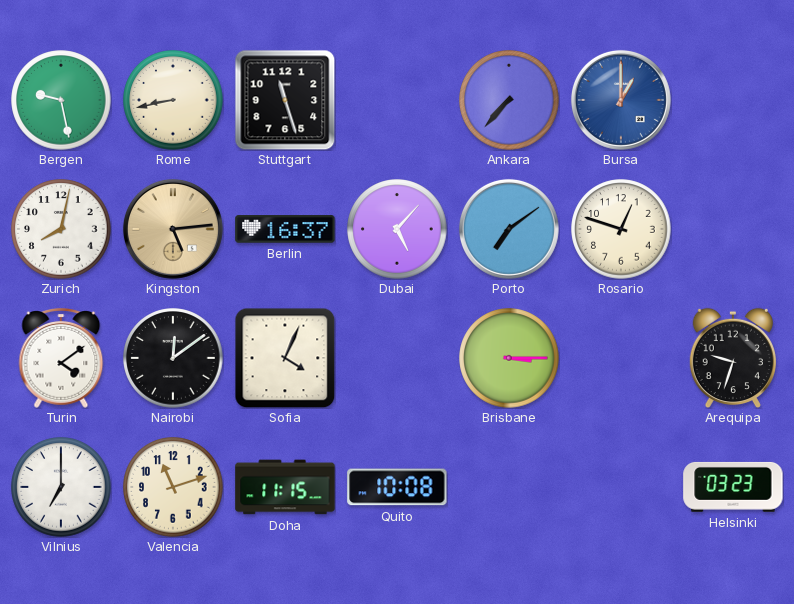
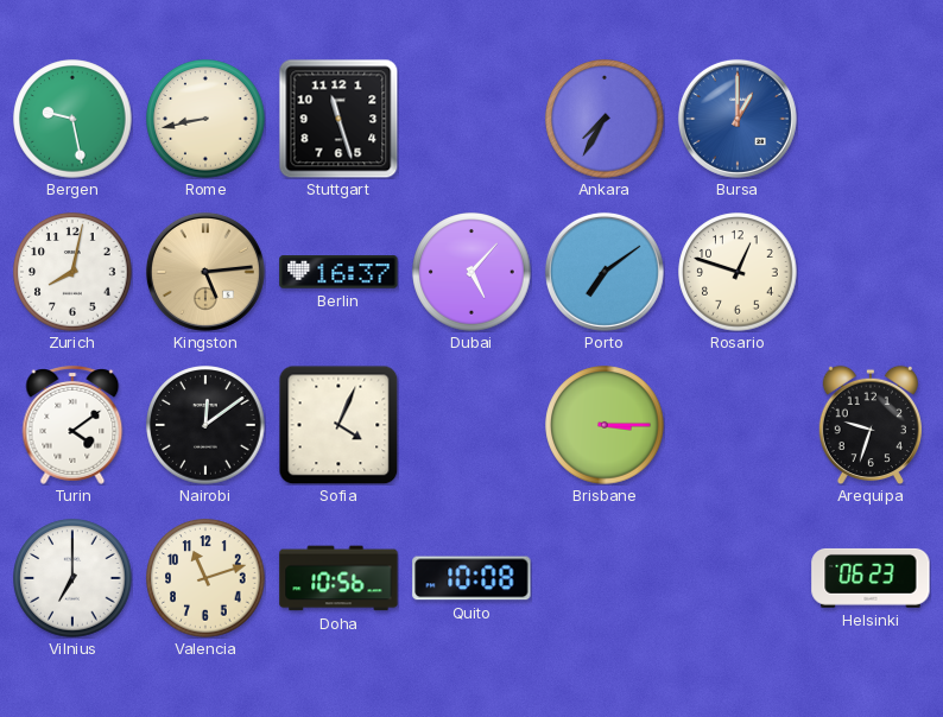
Ankara: 7:37 -> 7:35 (605, 119)
Doha: 11:15 -> 10:56 (338, 578)
Helsinki: 03:23 -> 06:23 (871, 578)
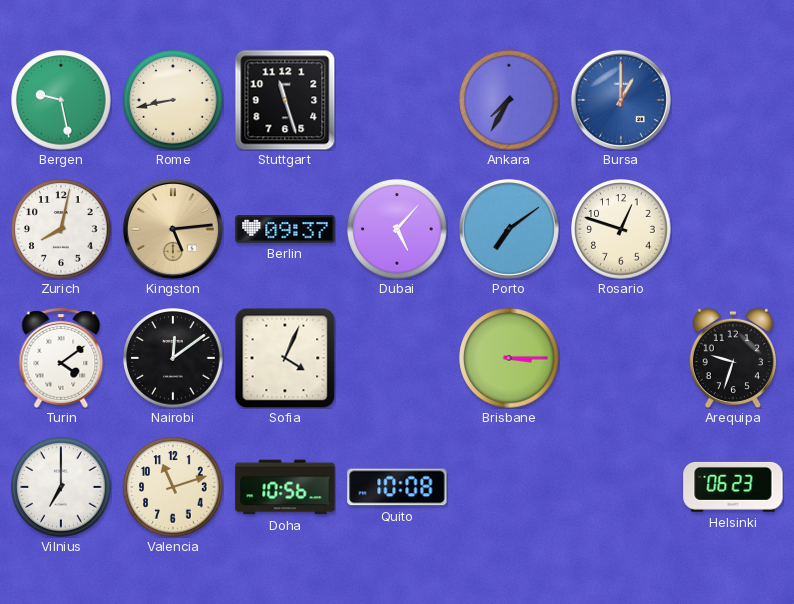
Berlin: 16:37 -> 09:37 (285, 229)
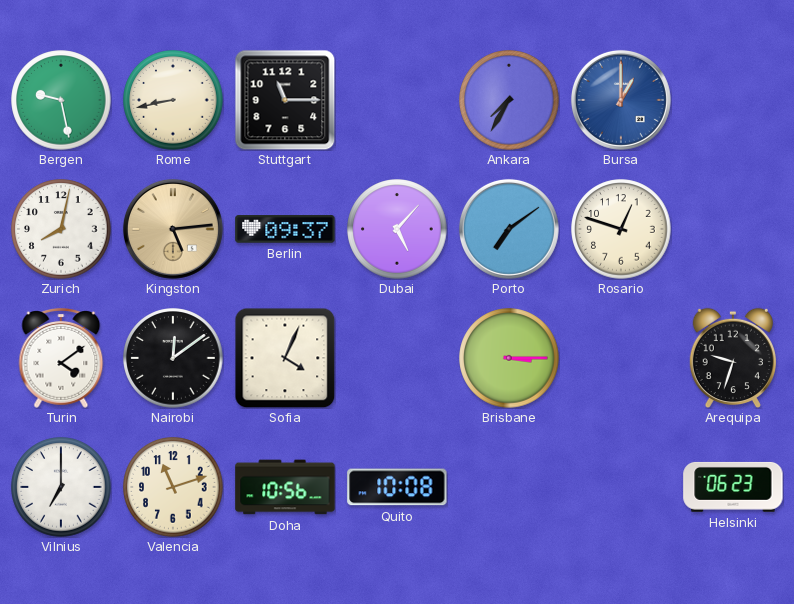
Stuttgart: 11:27 -> 11:15 (285, 100)
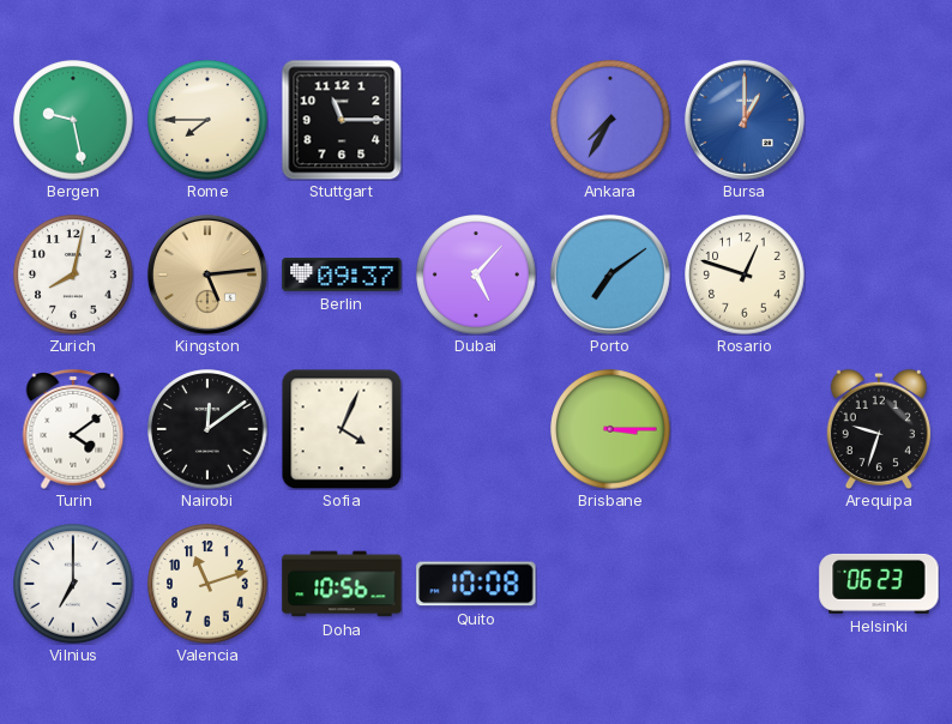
Rome: 8:43 -> 7:45 (207, 120)
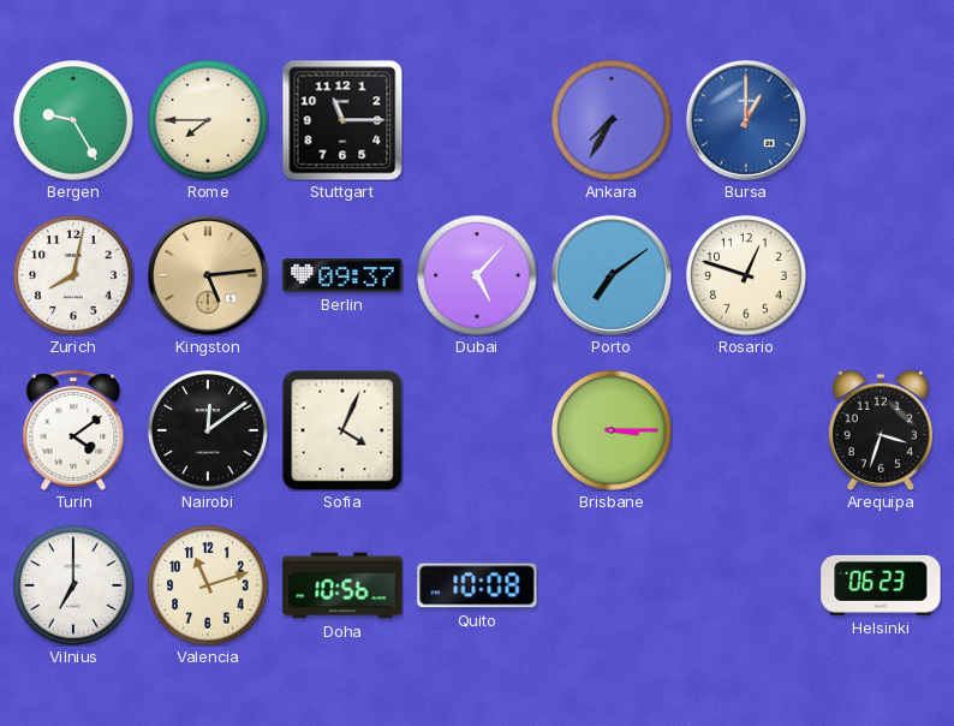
Bergen: 9:28 -> 9:25 (73, 120)
Arequipa: 9:33 -> 3:33 (881, 430)
